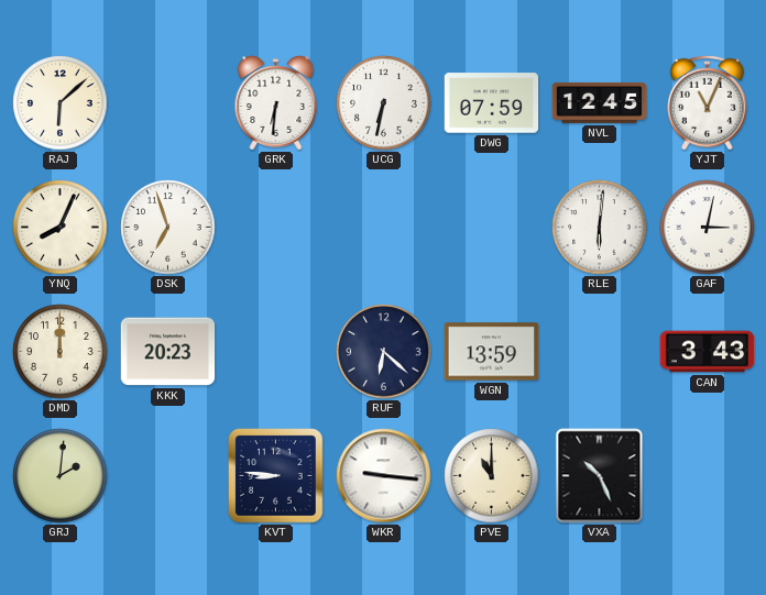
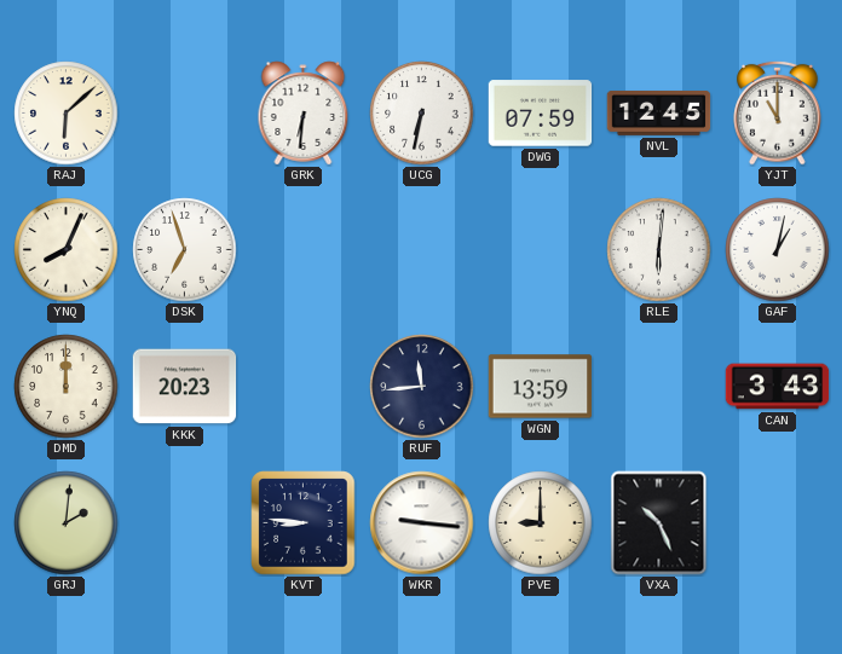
YJT: 11:04 -> 11:00 (778, 112)
GAF: 3:02 -> 1:02 (778, 250)
RUF: 6:22 -> 11:44 (422, 387)
PVE: 11:00 -> 9:00 (541, 523)
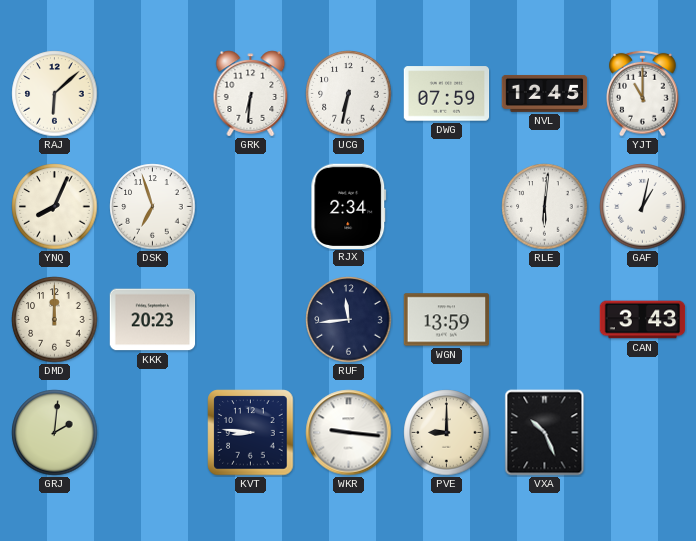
RJX: none -> 2:34 (349, 206)
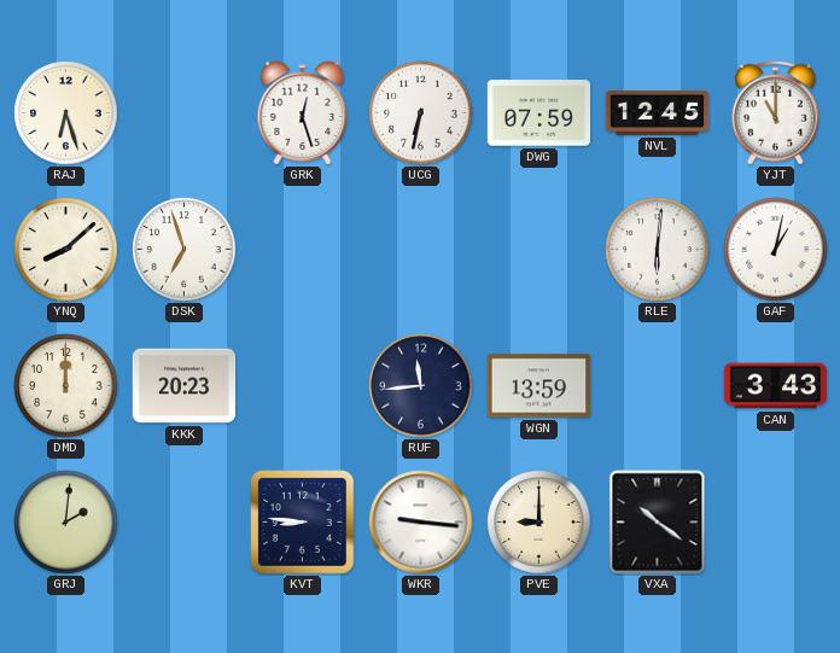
RAJ: 6:08 -> 6:27 (66, 113)
GRK: 6:31 -> 12:27 (303, 113)
YNQ: 8:04 -> 8:08 (66, 250)
RJX: 2:34 -> none (349, 206)
VXA: 10:26 -> 10:21 (658, 523)
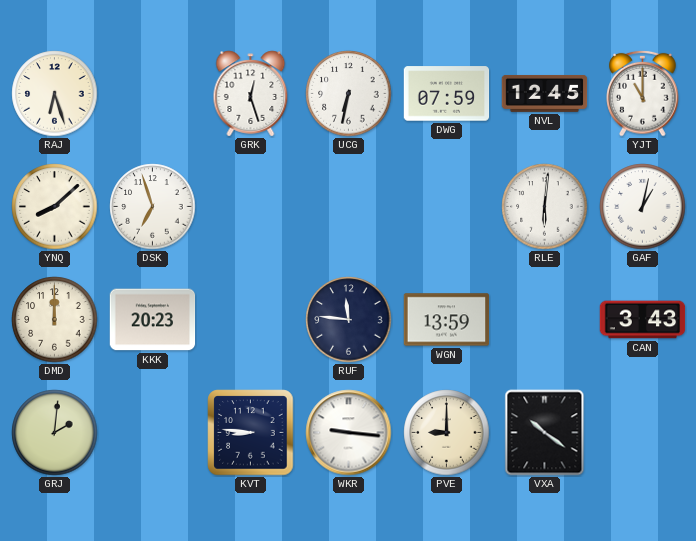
RUF: 11:44 -> 11:46 (349, 320)
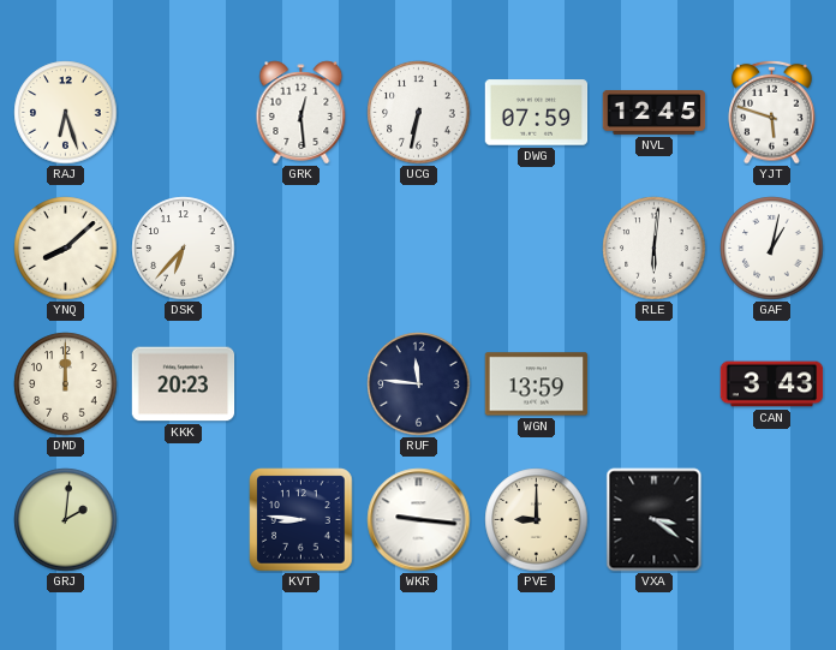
GRK: 12:27 -> 12:29 (301, 113)
YJT: 11:00 -> 5:48 (772, 112)
DSK: 6:57 -> 6:37 (184, 249)
VXA: 10:21 -> 3:21 (655, 520)
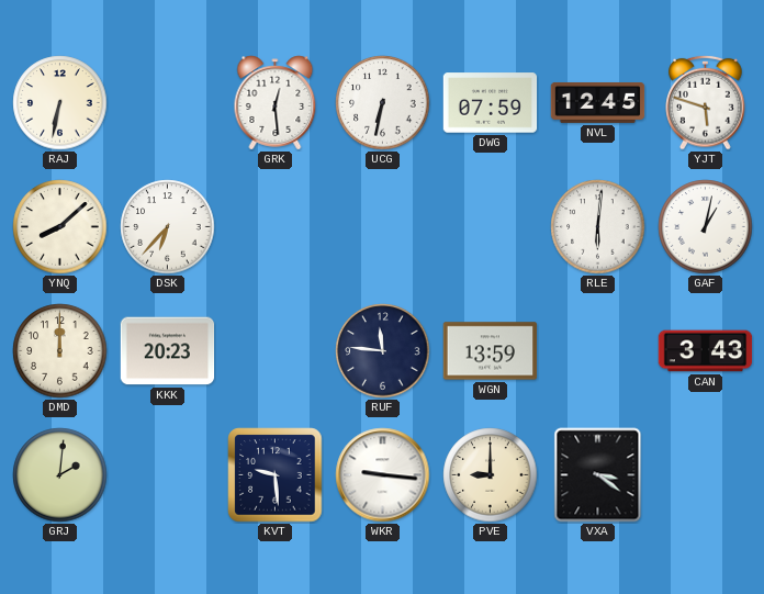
RAJ: 6:27 -> 6:32 (60, 103)
KVT: 8:46 -> 9:29 (276, 475)
